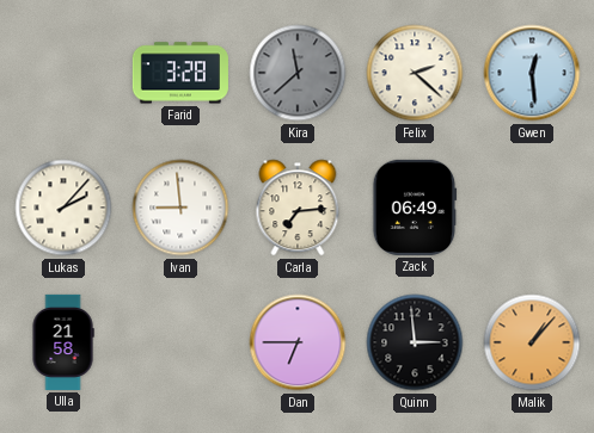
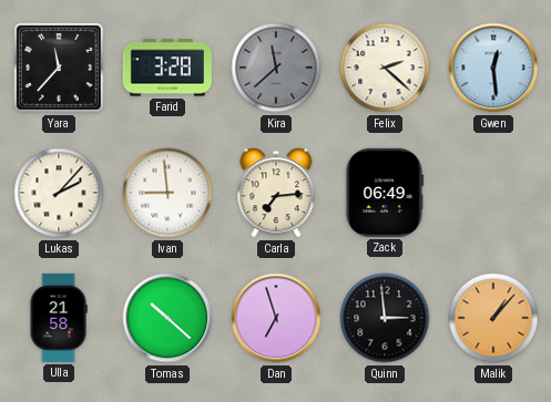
Yara: none -> 11:37 (59, 68)
Tomas: none -> 10:22 (167, 318)
Dan: 6:45 -> 6:57 (276, 318)
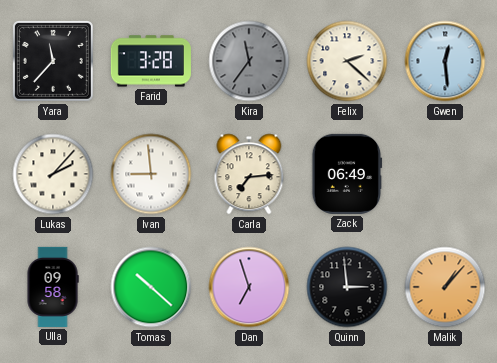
Kira: 11:38 -> 11:36 (249, 61)
Ulla: 21:58 -> 09:58 (53, 287)
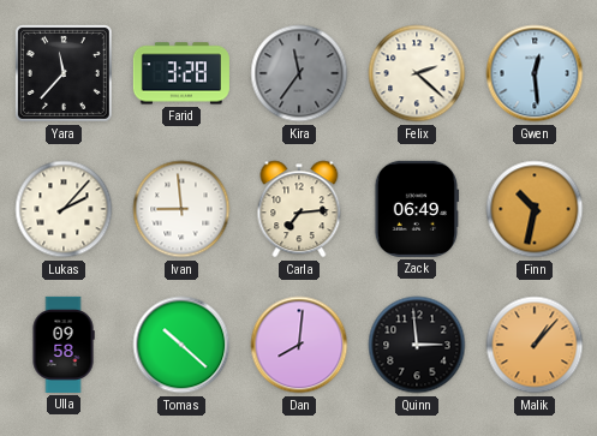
Finn: none -> 10:32 (535, 209)
Dan: 6:57 -> 8:01 (299, 345)
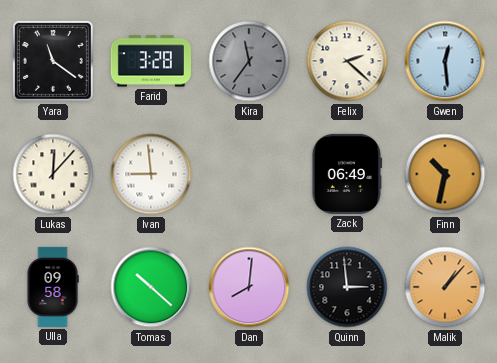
Yara: 11:37 -> 11:21 (53, 61)
Lukas: 2:07 -> 12:07 (53, 174)
Carla: 7:14 -> none (299, 209)
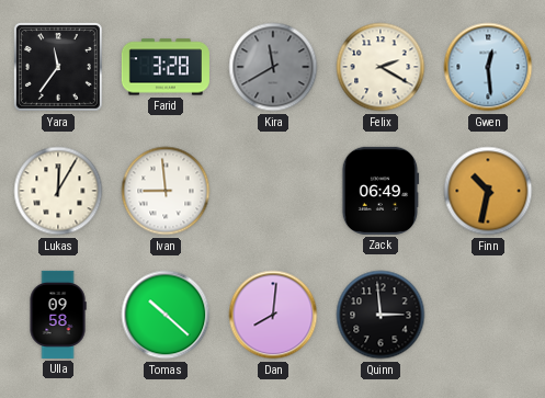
Yara: 11:21 -> 11:36 (58, 67)
Kira: 11:36 -> 11:40 (273, 67)
Felix: 2:22 -> 2:20 (381, 67)
Lukas: 12:07 -> 12:05 (58, 191)
Malik: 1:07 -> none (445, 287)
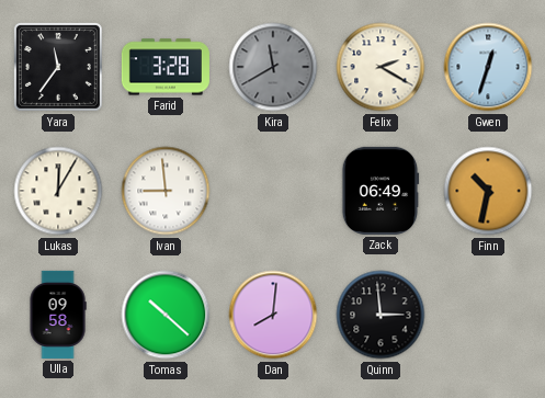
Gwen: 12:29 -> 12:33 (488, 67)
